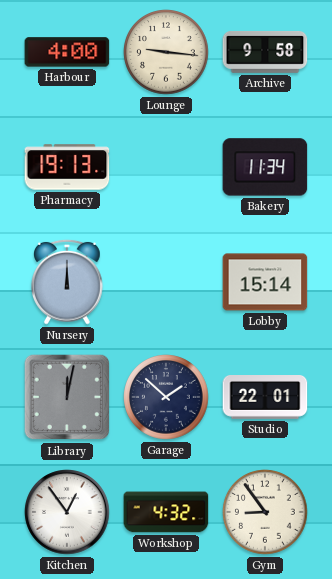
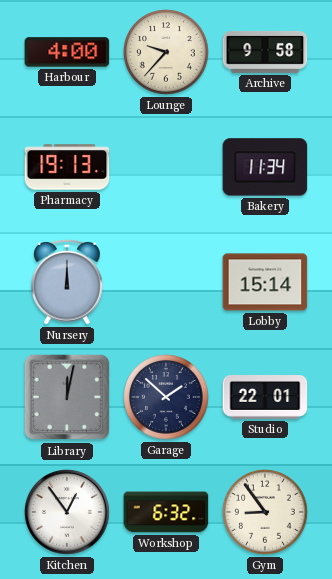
Lounge: 9:16 -> 9:37 (166, 52)
Workshop: 4:32 -> 6:32 (166, 512)
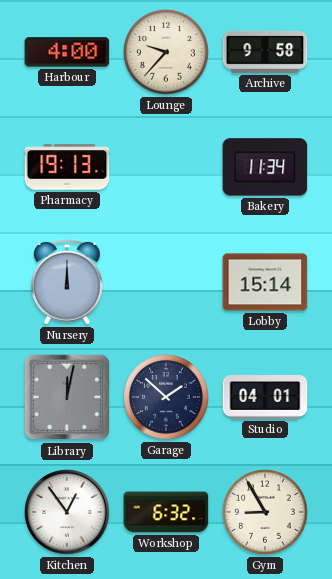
Studio: 22:01 -> 04:01 (265, 398)
Gym: 8:54 -> 8:55 (265, 512)
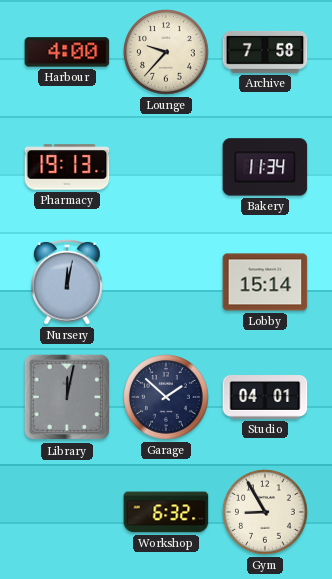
Archive: 9:58 -> 7:58 (265, 52)
Nursery: 12:00 -> 12:02 (67, 282)
Kitchen: 12:54 -> none (67, 512)
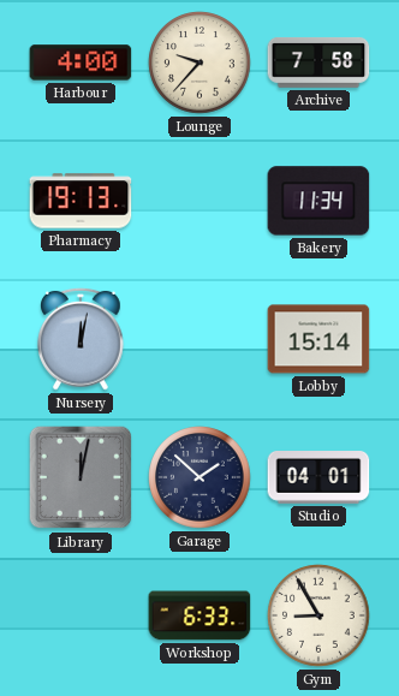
Workshop: 6:32 -> 6:33 (199, 615)
